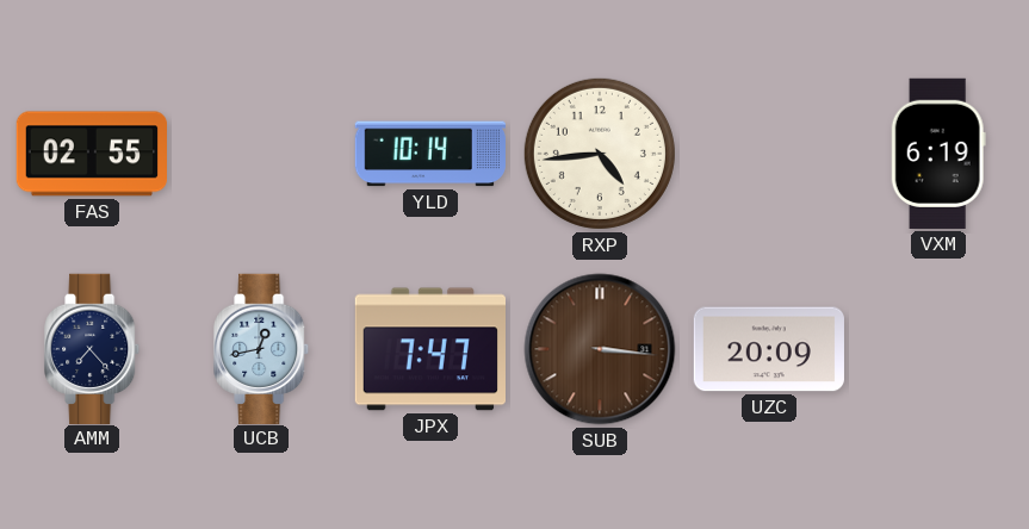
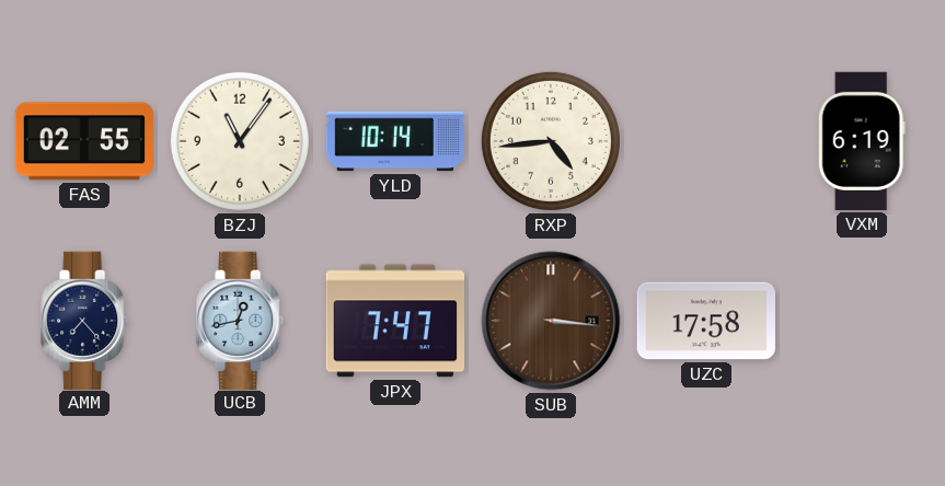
BZJ: none -> 11:06 (240, 141)
UZC: 20:09 -> 17:58 (706, 321)
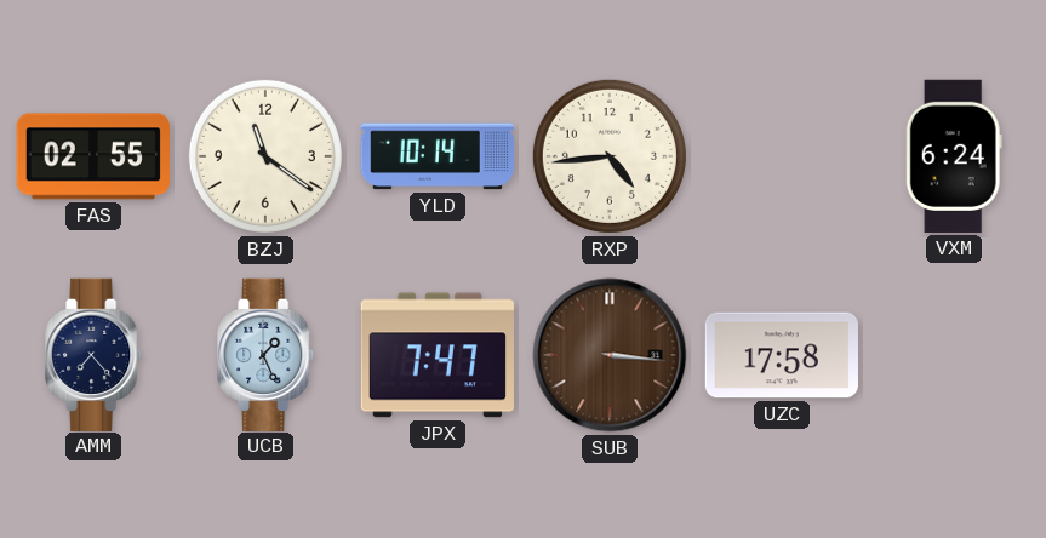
BZJ: 11:06 -> 11:21 (265, 156)
VXM: 6:19 -> 6:24 (954, 156)
UCB: 12:43 -> 1:26 (267, 354)
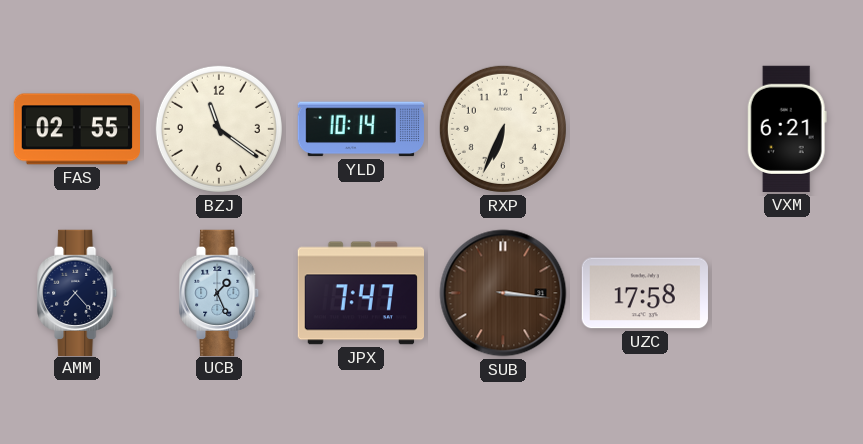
RXP: 4:44 -> 6:34 (503, 129)
VXM: 6:24 -> 6:21 (787, 129)
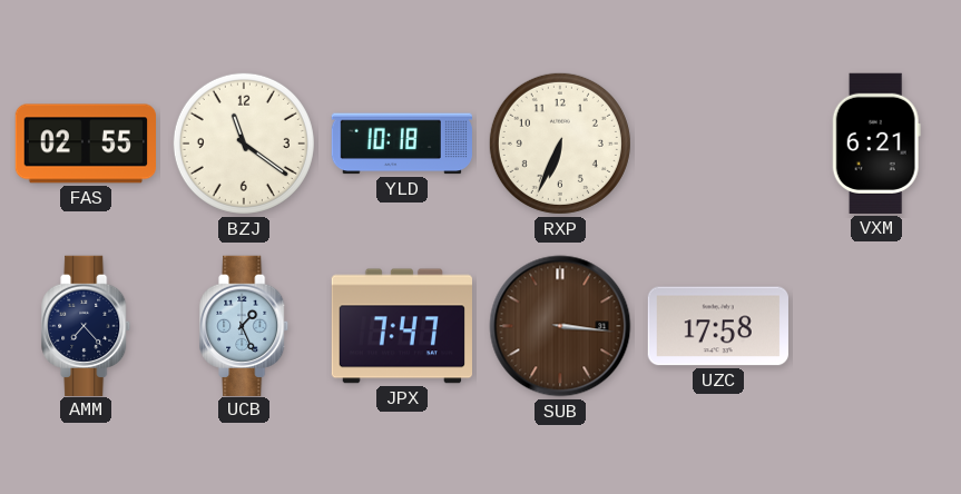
YLD: 10:14 -> 10:18 (401, 144)
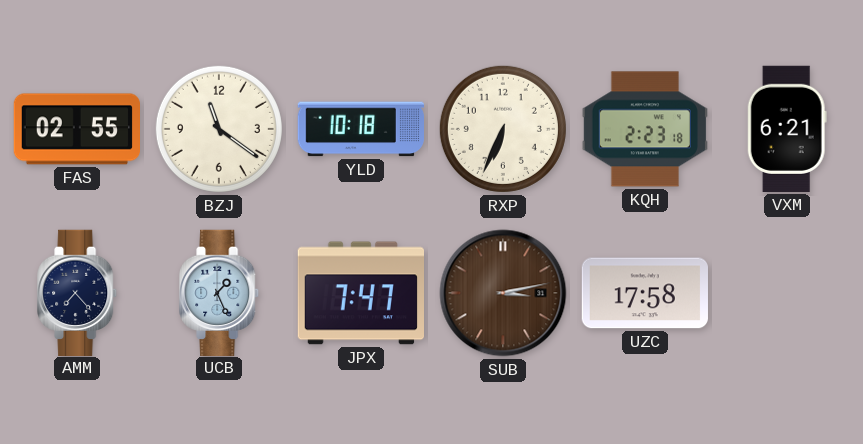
KQH: none -> 2:23 (645, 129)
SUB: 3:16 -> 3:13 (503, 293)
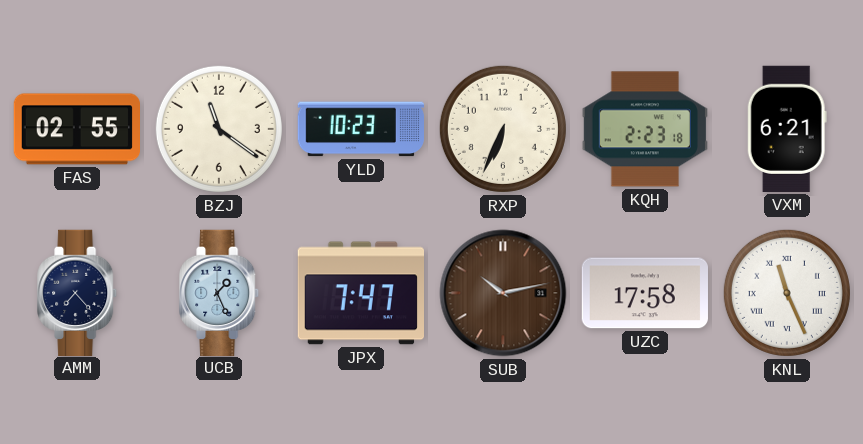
YLD: 10:18 -> 10:23 (360, 129)
SUB: 3:13 -> 10:13 (503, 293)
KNL: none -> 11:26 (787, 293)
